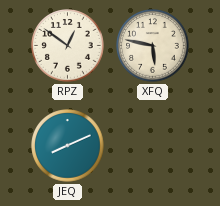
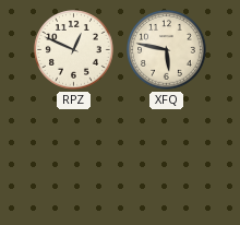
RPZ: 12:51 -> 12:49 (74, 50)
JEQ: 8:11 -> none (68, 146)
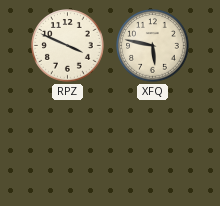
RPZ: 12:49 -> 3:49 (68, 46)
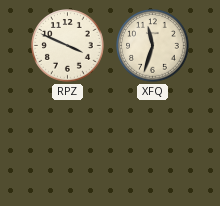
XFQ: 5:47 -> 11:33 (153, 46)
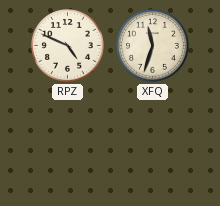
RPZ: 3:49 -> 4:49 (68, 46)
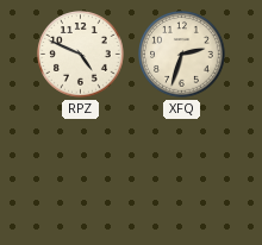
XFQ: 11:33 -> 2:33 (182, 55)
